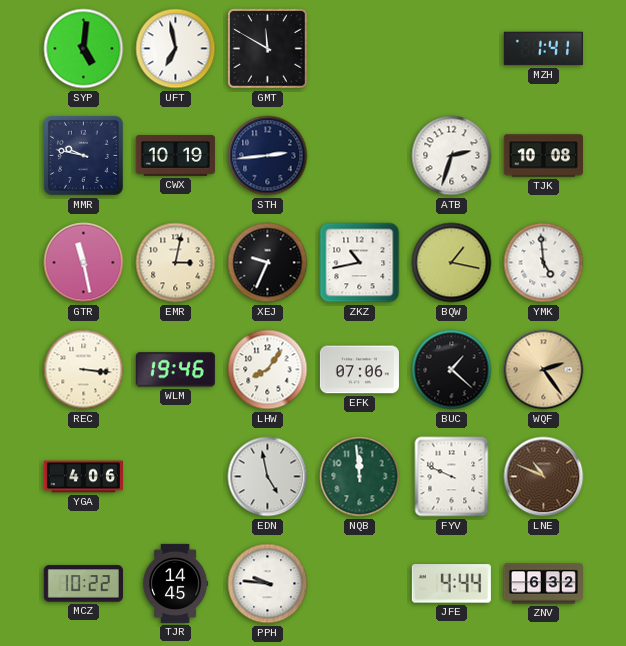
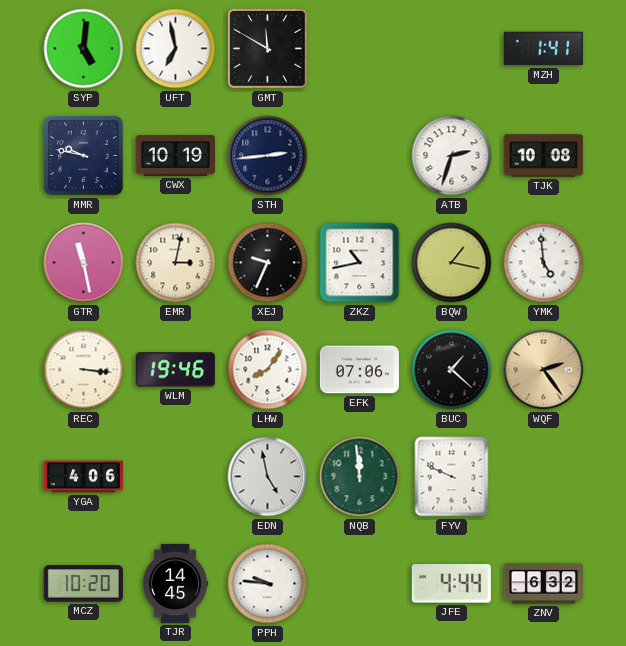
LNE: 10:49 -> none (544, 477)
MCZ: 10:22 -> 10:20 (83, 584)
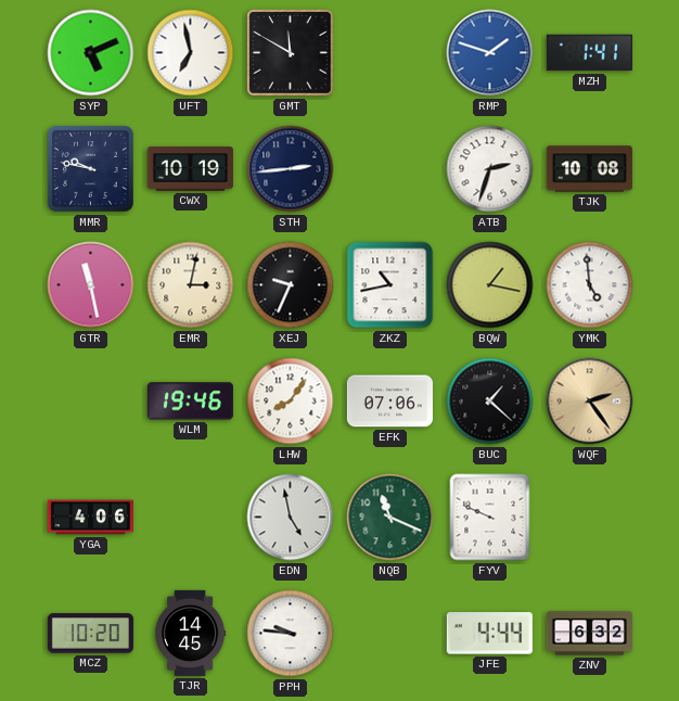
SYP: 5:01 -> 5:11 (91, 53)
RMP: none -> 1:48 (490, 53)
REC: 3:16 -> none (84, 370)
NQB: 11:59 -> 11:19 (390, 518)
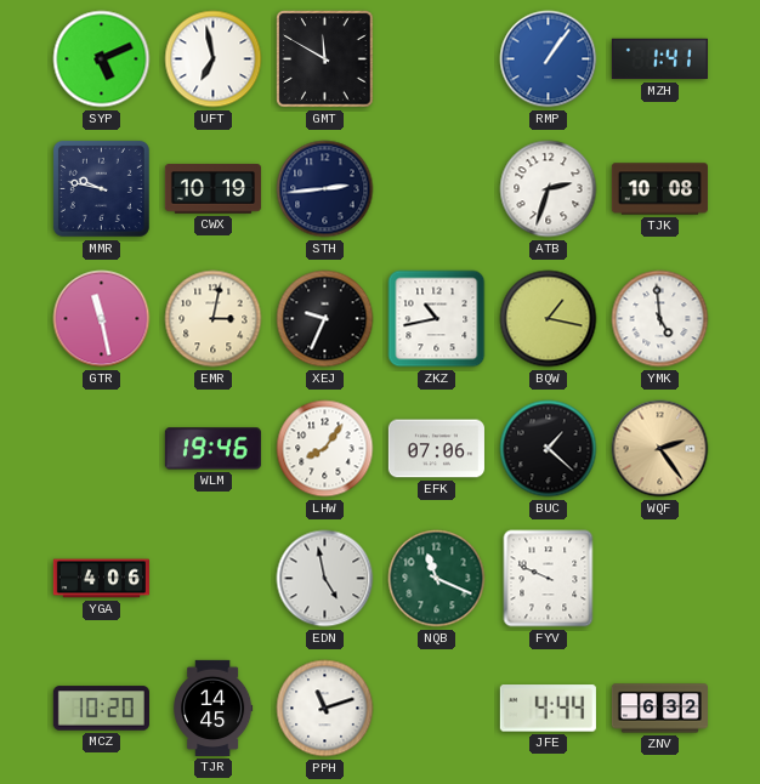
RMP: 1:48 -> 1:06 (549, 59)
PPH: 9:46 -> 11:12 (325, 709)
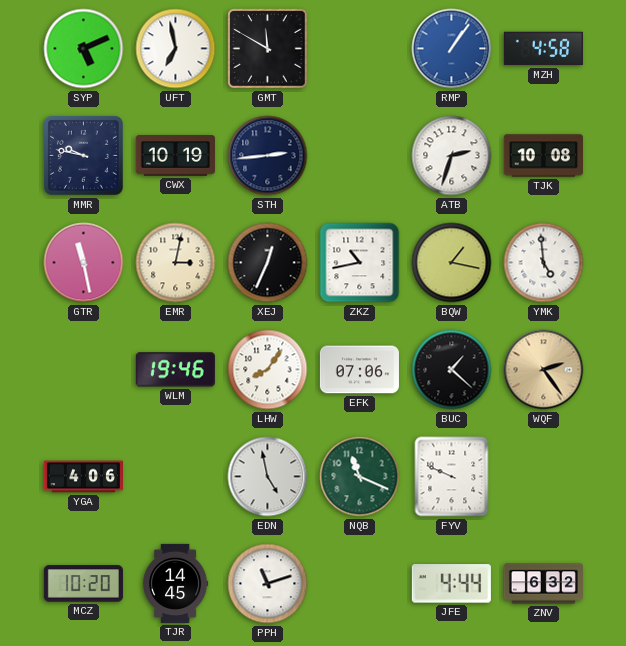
MZH: 1:41 -> 4:58 (543, 49)
XEJ: 9:34 -> 12:34 (268, 263)
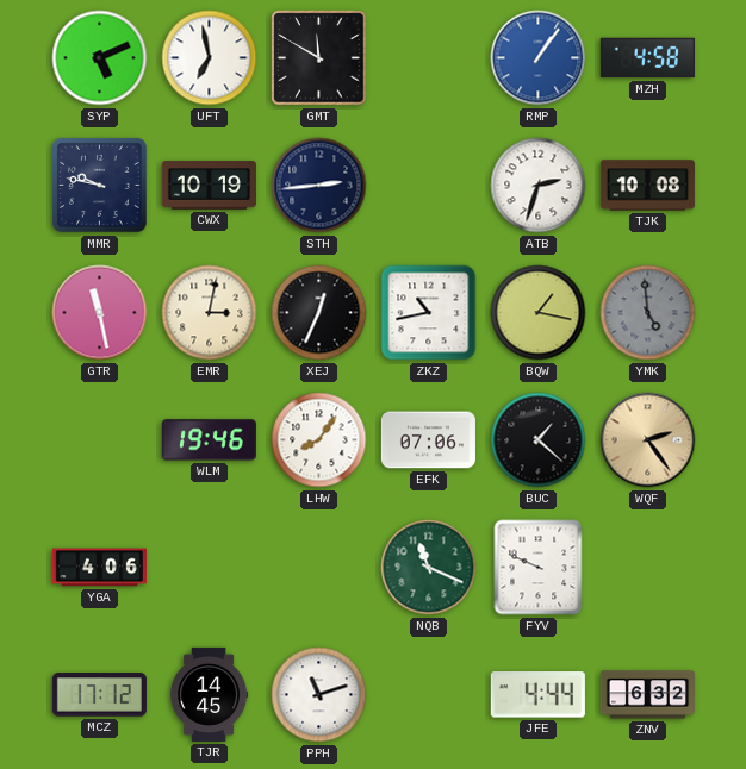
YMK dial: white -> grey (648, 313)
EDN: 4:58 -> none (268, 477)
MCZ: 10:20 -> 17:12 (99, 695)
